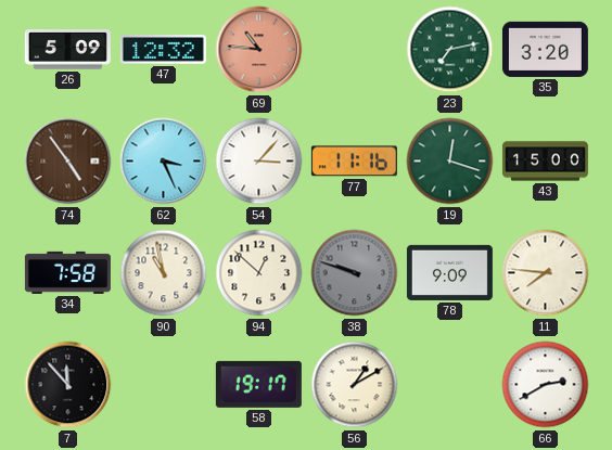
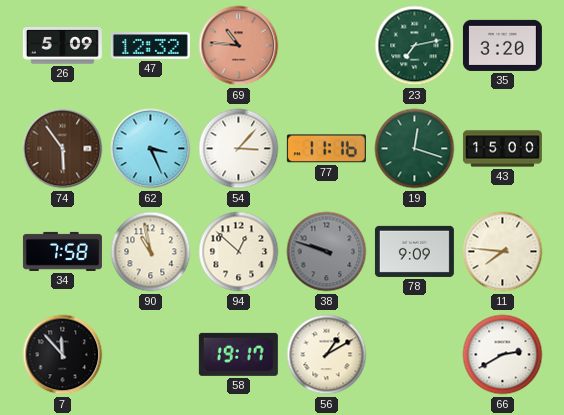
74: 4:54 -> 5:54 (63, 149)
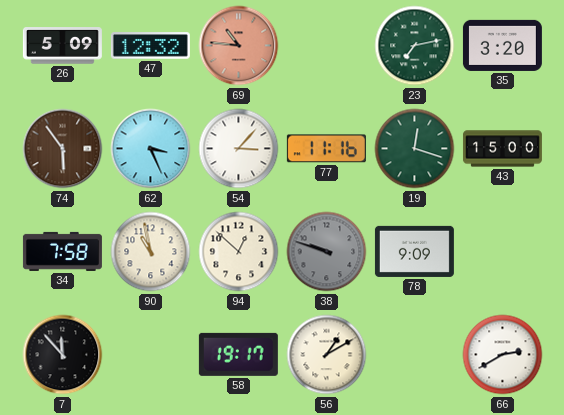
11: 7:46 -> none (503, 252)
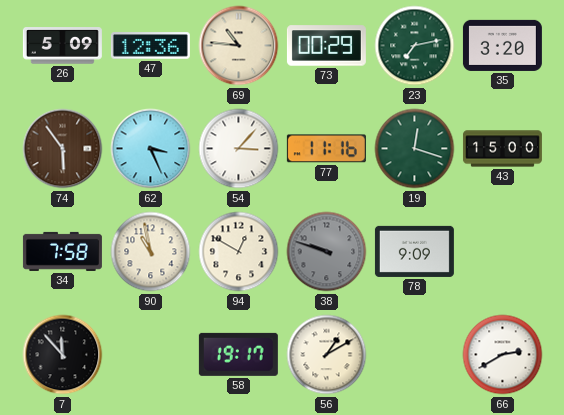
47: 12:32 -> 12:36 (150, 46)
69 dial: salmon -> cream (239, 46)
73: none -> 00:29 (326, 46)
94: 12:52 -> 12:50 (239, 252)
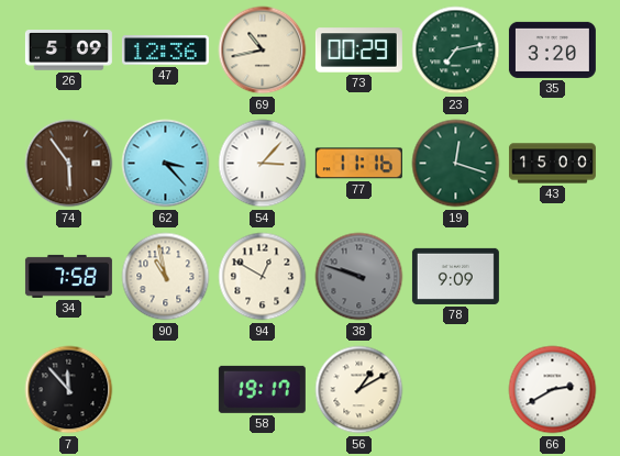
69: 10:46 -> 10:43 (263, 51)
62: 3:26 -> 3:23 (166, 164)
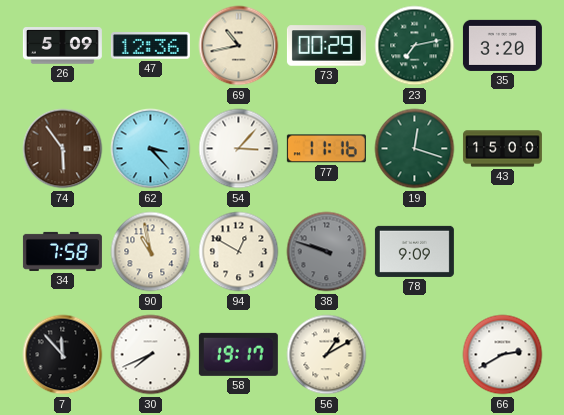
30: none -> 7:41 (151, 355)
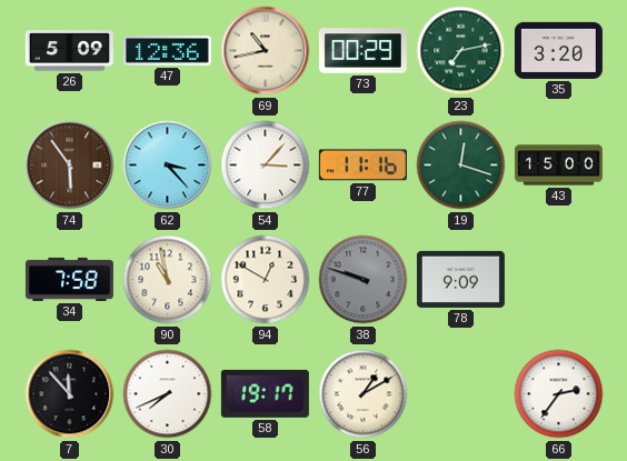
66: 2:40 -> 2:36 (559, 394)
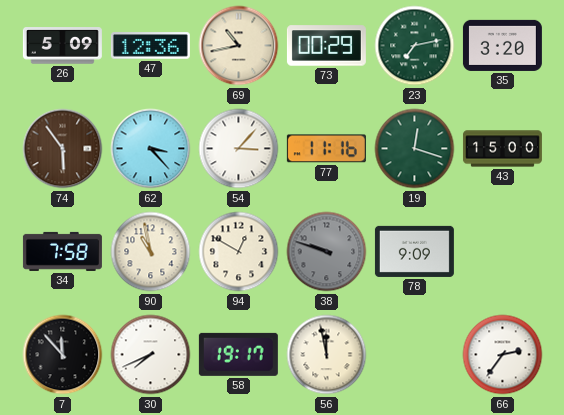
56: 1:10 -> 11:58 (327, 355)
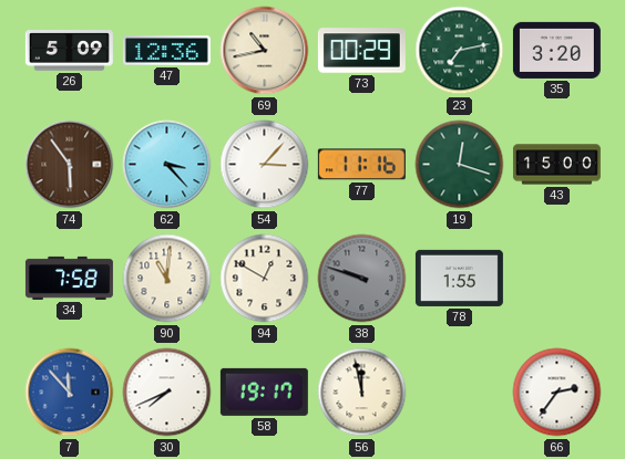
90: 10:58 -> 11:01 (167, 279)
78: 9:09 -> 1:55 (459, 278)
7 dial: black -> blue (70, 393)
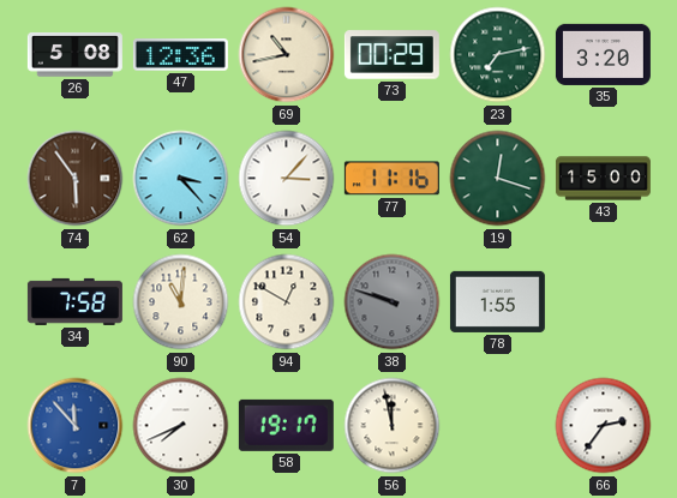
26: 5:09 -> 5:08 (74, 55)
